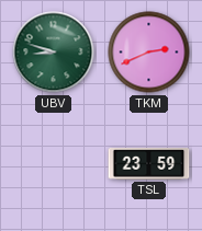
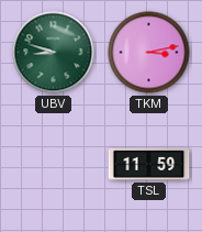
TKM: 2:41 -> 3:13 (149, 53)
TSL: 23:59 -> 11:59 (149, 164)
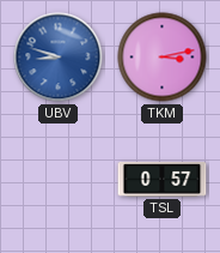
UBV dial: green -> blue (59, 58)
TSL: 11:59 -> 0:57 (163, 179)
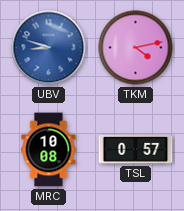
TKM: 3:13 -> 4:13 (136, 48)
MRC: none -> 10:08 (49, 150)
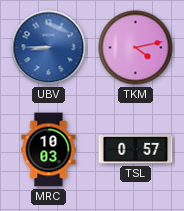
UBV: 8:48 -> 8:45 (49, 48)
MRC: 10:08 -> 10:03 (49, 150)
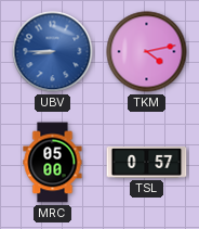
MRC: 10:03 -> 05:00 (53, 163)
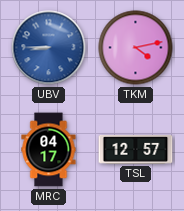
MRC: 05:00 -> 04:17 (49, 150)
TSL: 0:57 -> 12:57 (136, 149)
